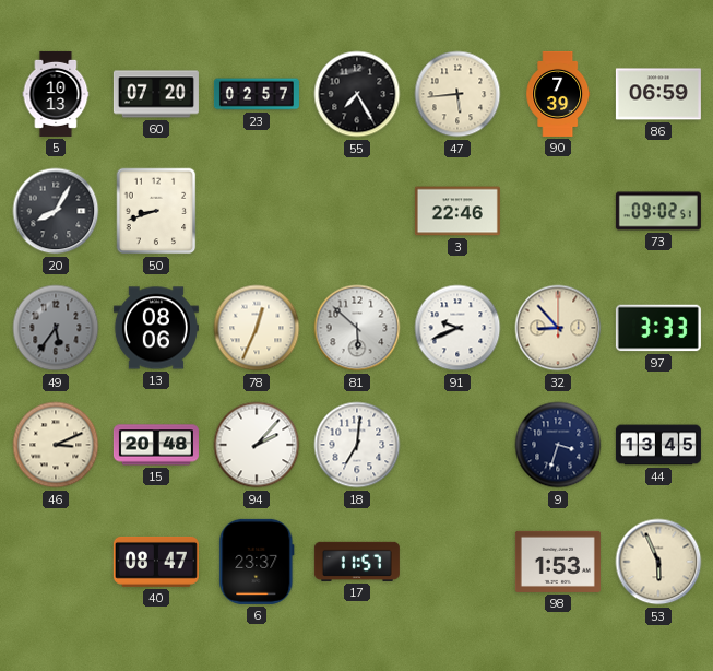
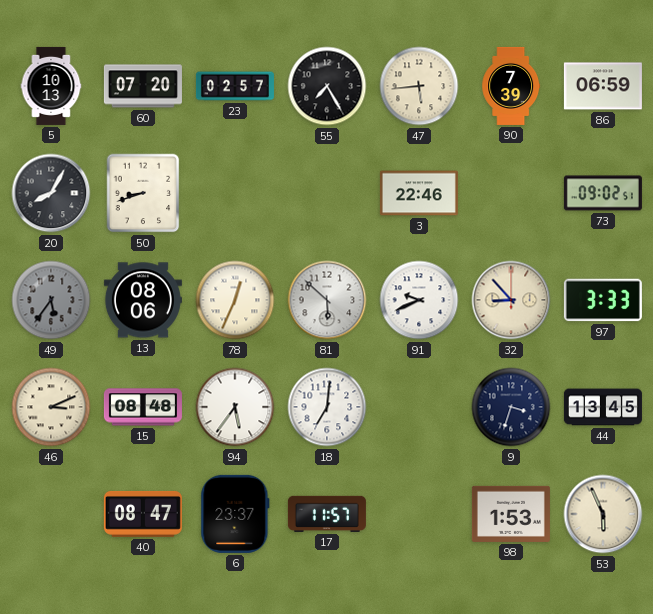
15: 20:48 -> 08:48 (143, 407)
94: 2:07 -> 5:36 (235, 407)
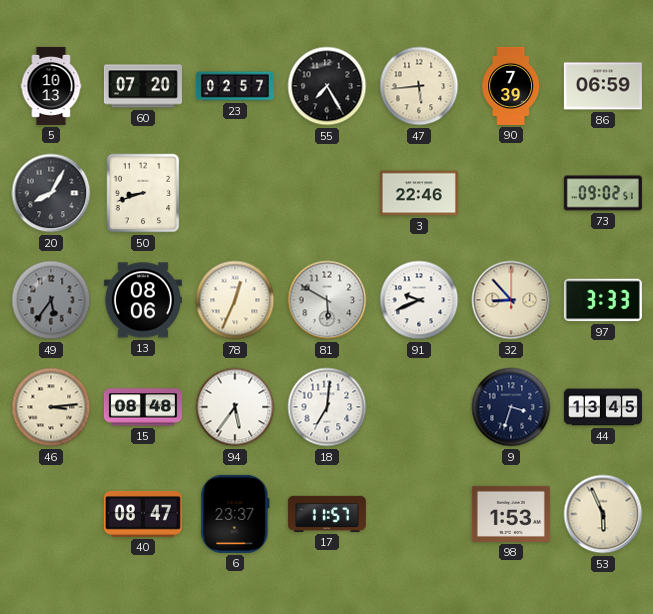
81: 5:52 -> 5:50 (327, 300)
46: 3:11 -> 3:14 (51, 407)
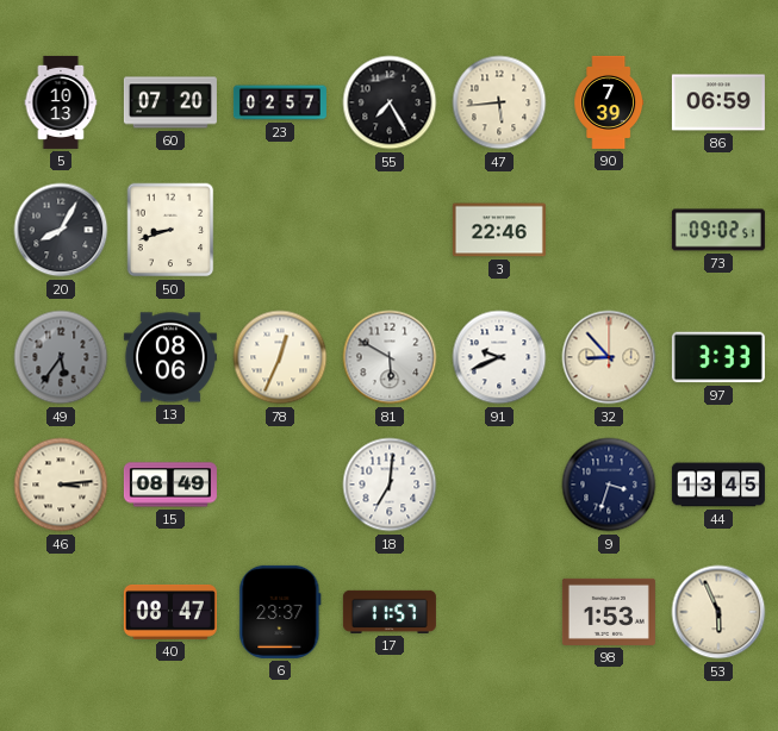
15: 08:48 -> 08:49 (170, 485)
94: 5:36 -> none (235, 407)
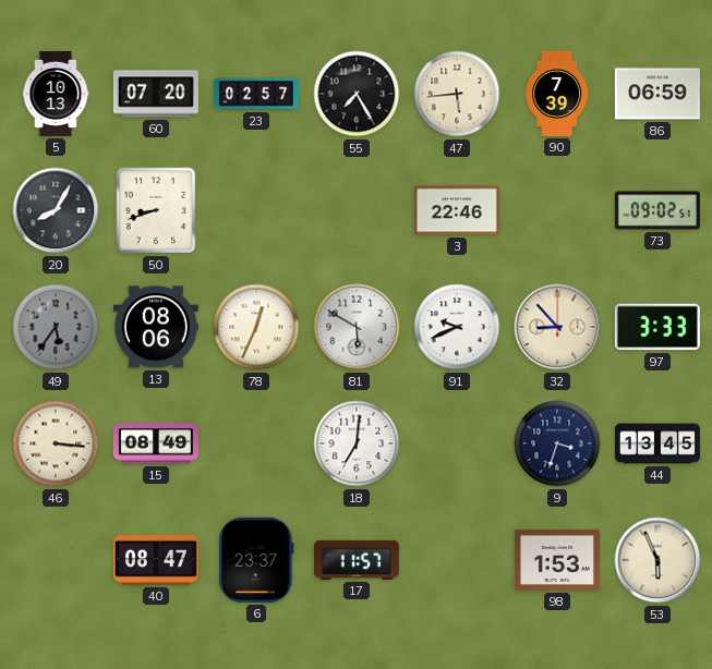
46: 3:14 -> 3:16 (56, 443)
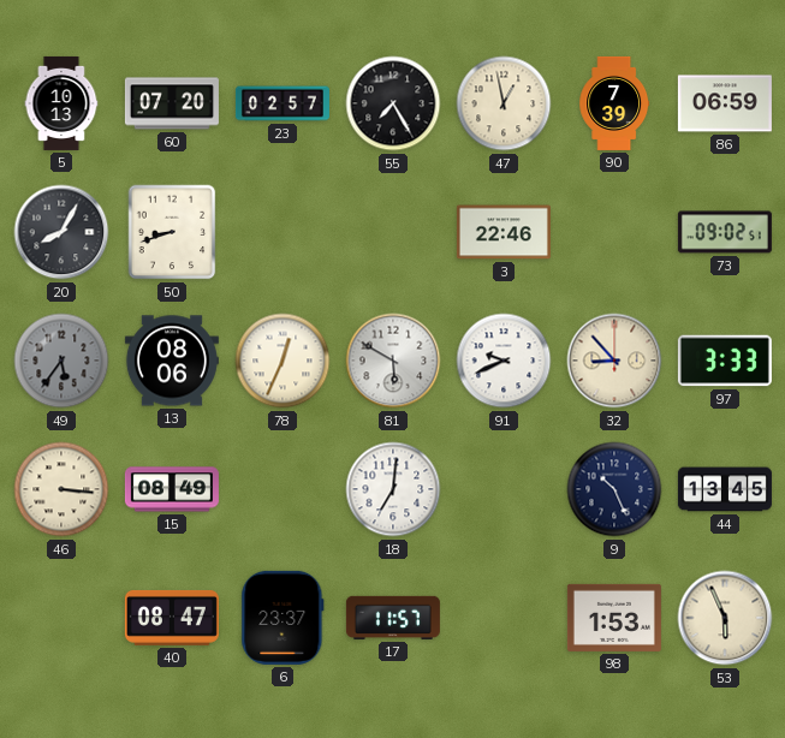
47: 5:44 -> 12:58 (504, 103)
9: 3:33 -> 10:26 (614, 489)
